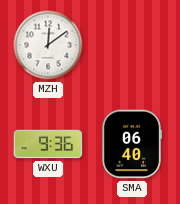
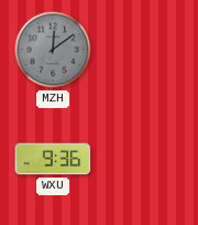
MZH dial: white -> grey (53, 50)
SMA: 06:40 -> none (132, 144)
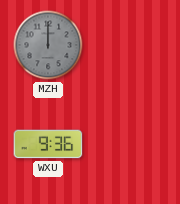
MZH: 12:09 -> 12:00 (48, 45)
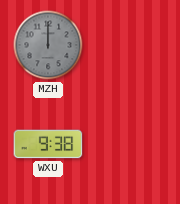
WXU: 9:36 -> 9:38 (48, 144)
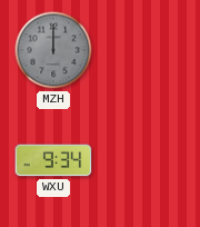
WXU: 9:38 -> 9:34 (53, 160)
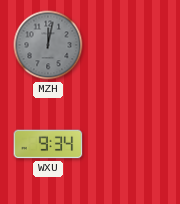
MZH: 12:00 -> 12:02 (48, 45)
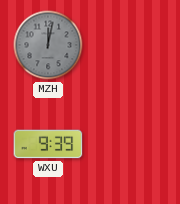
WXU: 9:34 -> 9:39 (48, 144)
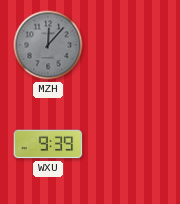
MZH: 12:02 -> 12:07 (48, 45)
